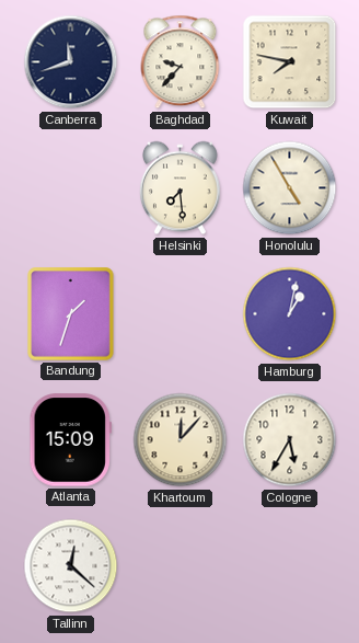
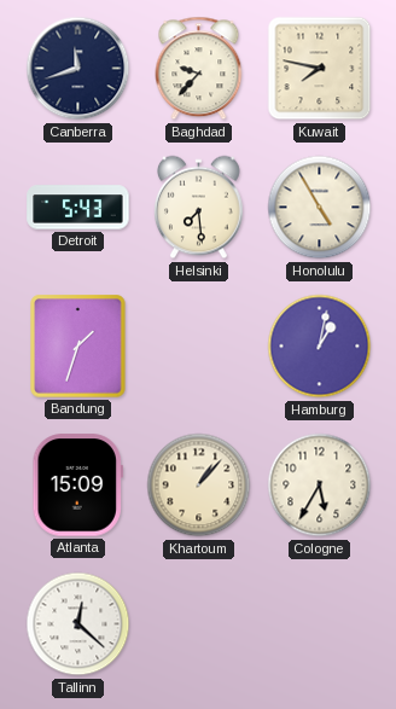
Detroit: none -> 5:43 (78, 208)
Khartoum: 12:07 -> 1:07 (199, 486)
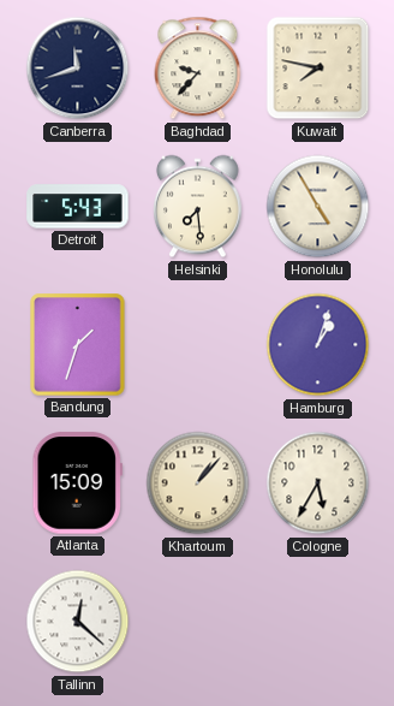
Hamburg: 1:02 -> 1:03 (318, 345)
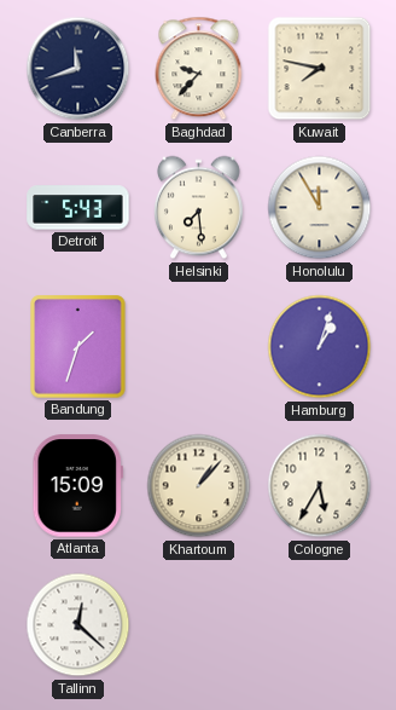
Honolulu: 4:55 -> 11:55 (320, 208)
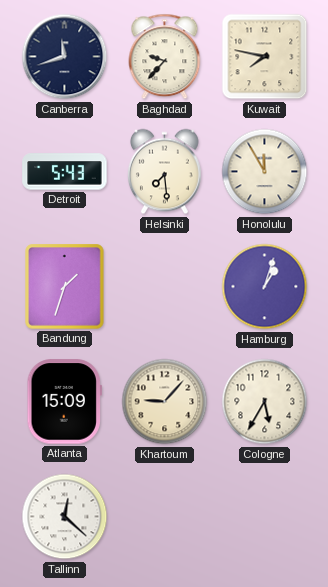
Khartoum: 1:07 -> 9:07 (165, 402)
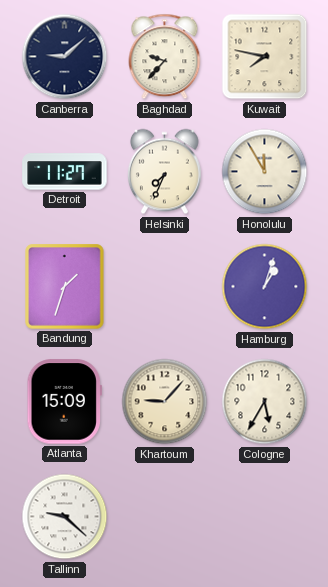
Canberra: 11:42 -> 9:08 (65, 57)
Detroit: 5:43 -> 11:27 (65, 172)
Helsinki: 7:29 -> 7:34 (165, 172)
Tallinn: 12:22 -> 9:22 (65, 517)
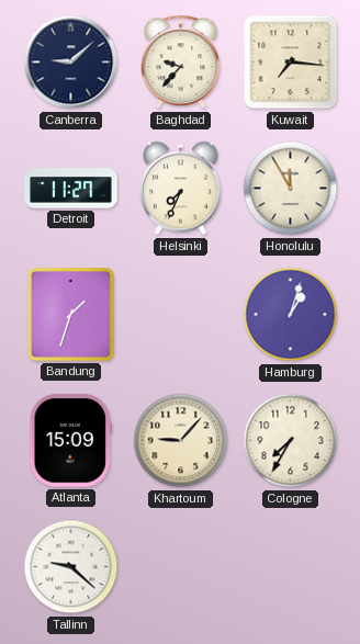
Kuwait: 7:47 -> 7:16 (291, 63)
Cologne: 5:35 -> 7:35 (291, 441)
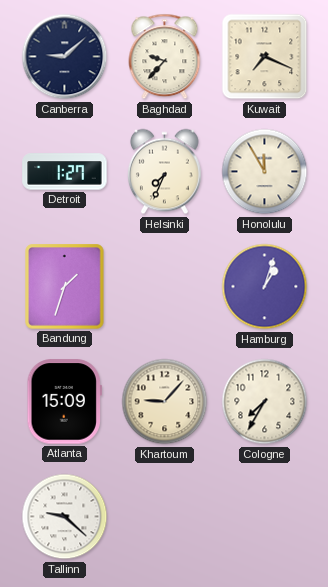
Kuwait: 7:16 -> 7:19 (265, 57)
Detroit: 11:27 -> 1:27 (65, 172)
